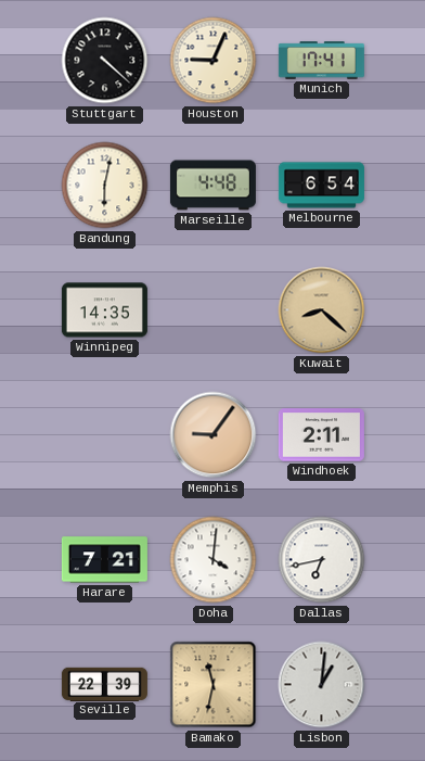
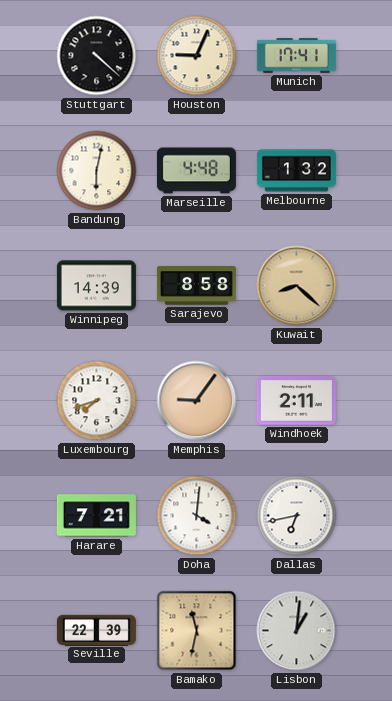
Melbourne: 6:54 -> 1:32 (296, 171)
Winnipeg: 14:35 -> 14:39 (96, 286)
Sarajevo: none -> 8:58 (196, 286)
Luxembourg: none -> 7:42 (97, 401)
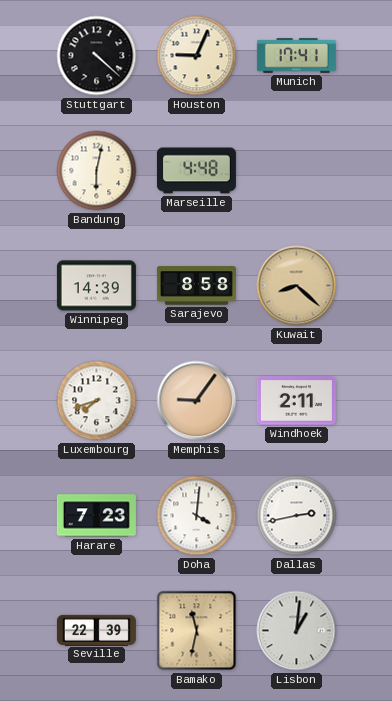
Melbourne: 1:32 -> none (296, 171)
Harare: 7:21 -> 7:23 (96, 516)
Dallas: 6:43 -> 2:43 (297, 516)
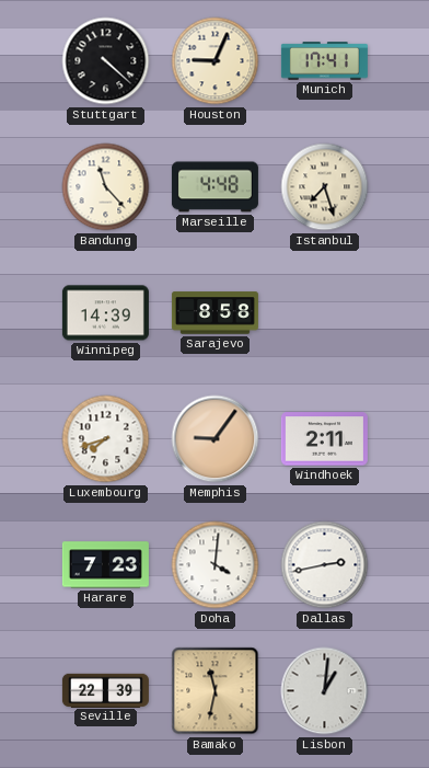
Bandung: 6:02 -> 11:23 (106, 187)
Istanbul: none -> 7:27 (325, 187)
Kuwait: 8:22 -> none (297, 286)
